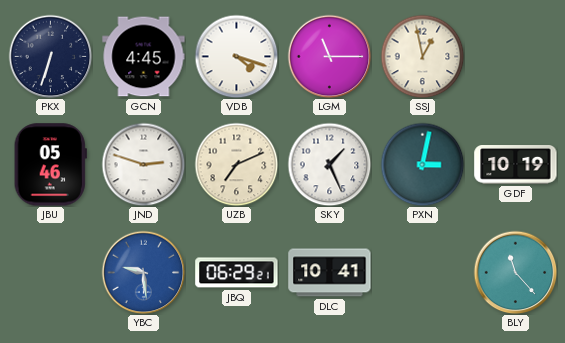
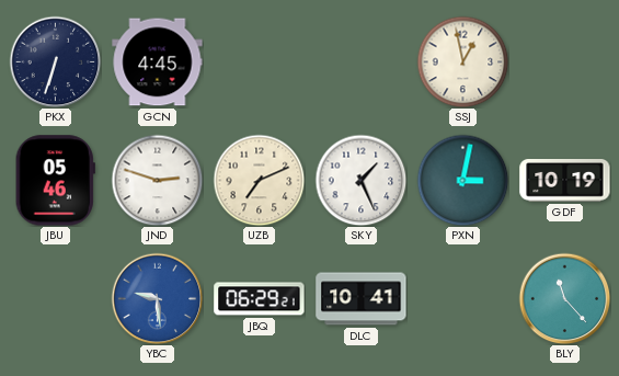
VDB: 4:18 -> none (236, 56)
LGM: 11:15 -> none (329, 56)
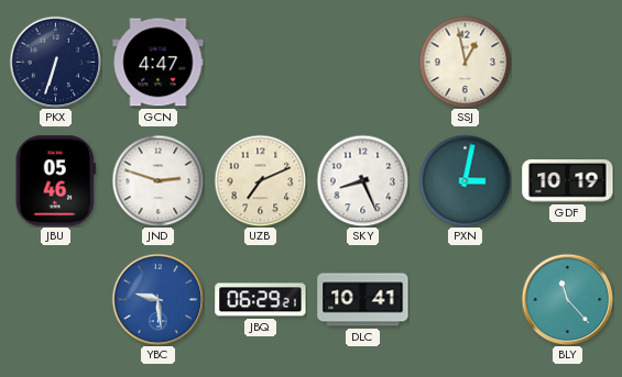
GCN: 4:45 -> 4:47 (159, 63)
SKY: 1:26 -> 8:26 (362, 180)
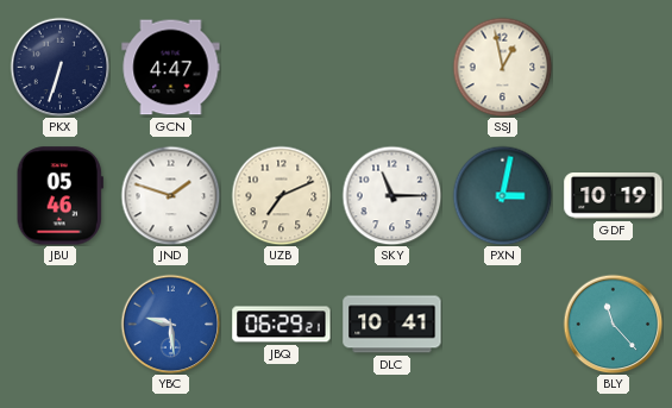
JND: 2:48 -> 1:48 (170, 195)
SKY: 8:26 -> 11:15 (391, 195)
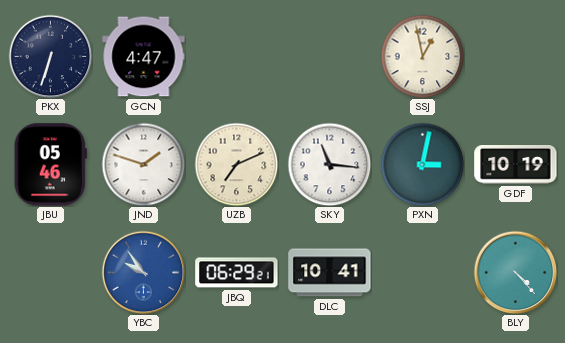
SKY: 11:15 -> 11:16 (329, 164)
YBC: 9:29 -> 9:54 (143, 272)
BLY: 11:23 -> 4:23 (515, 272)
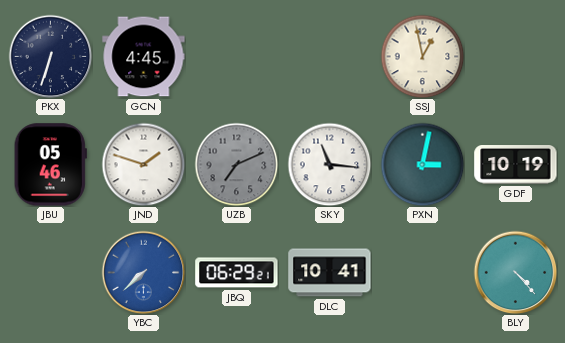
GCN: 4:47 -> 4:45 (144, 57)
UZB dial: cream -> grey (236, 164)
YBC: 9:54 -> 7:38 (143, 272)
